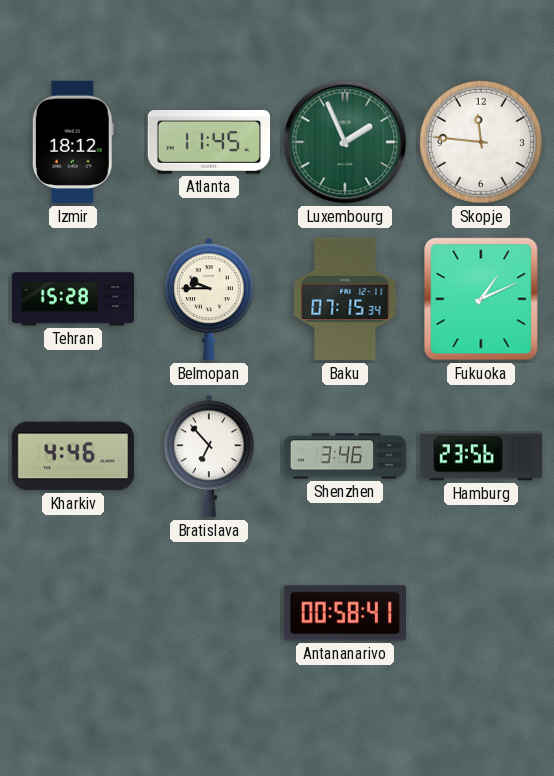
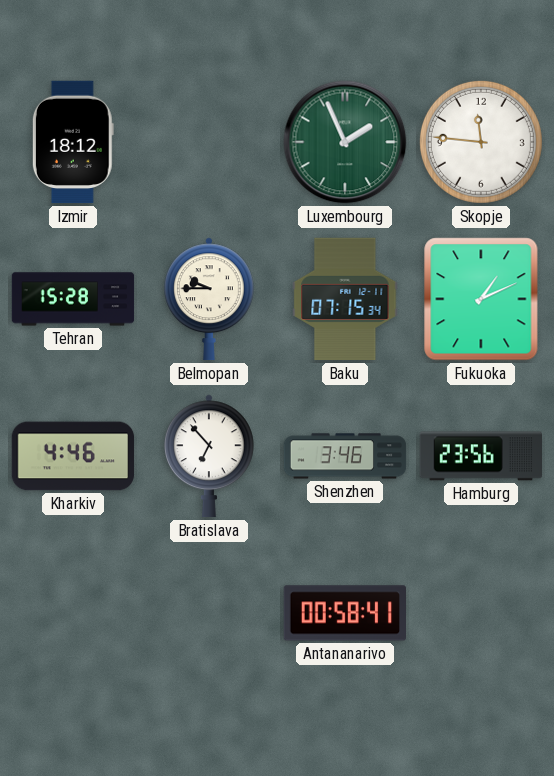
Atlanta: 11:45 -> none (209, 143)
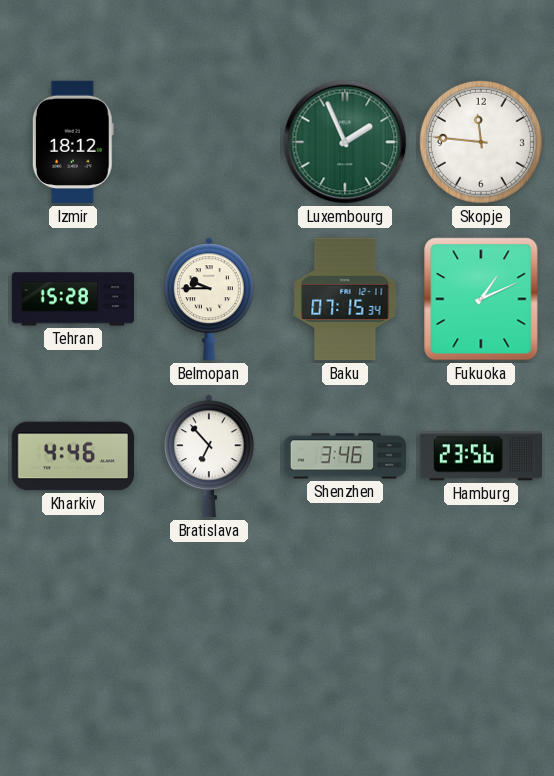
Antananarivo: 00:58 -> none (345, 613)
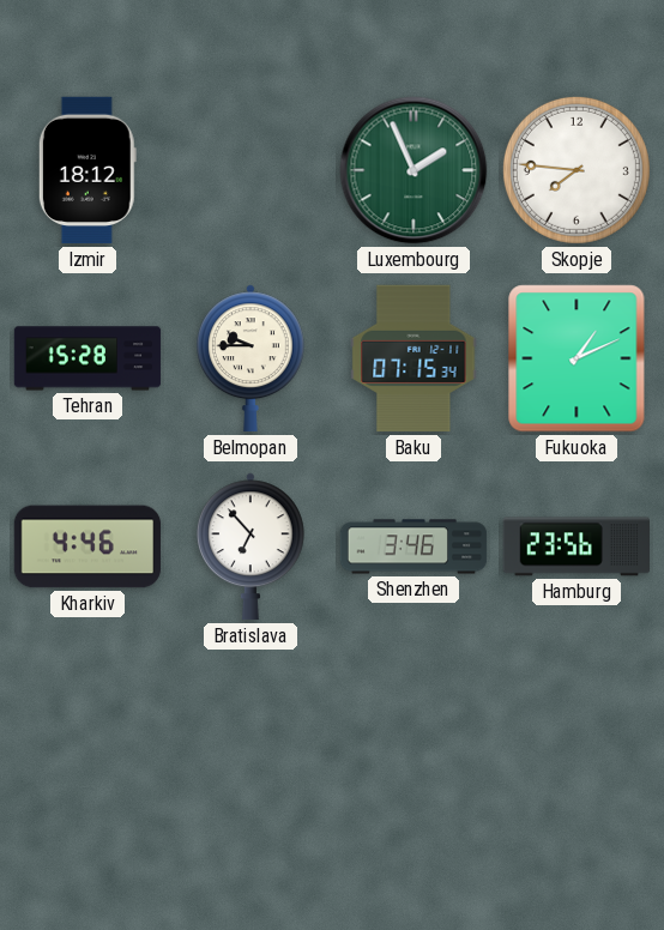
Skopje: 11:46 -> 7:46 (577, 170)
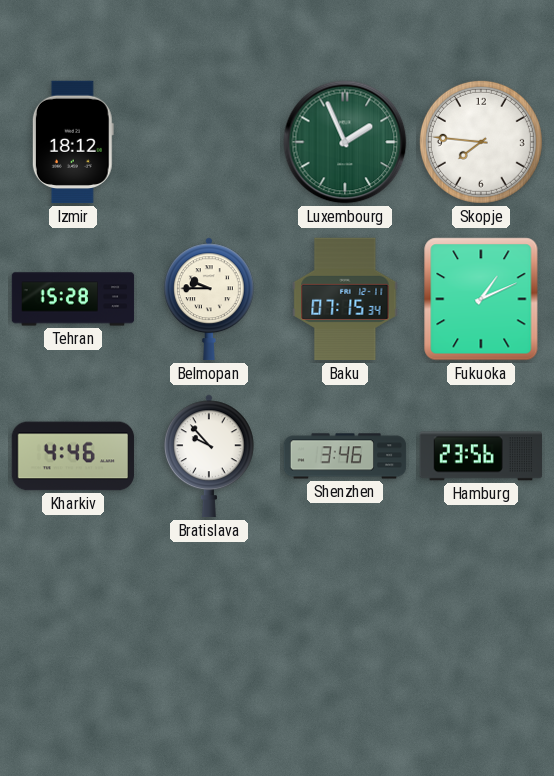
Bratislava: 6:53 -> 9:53 (209, 456)
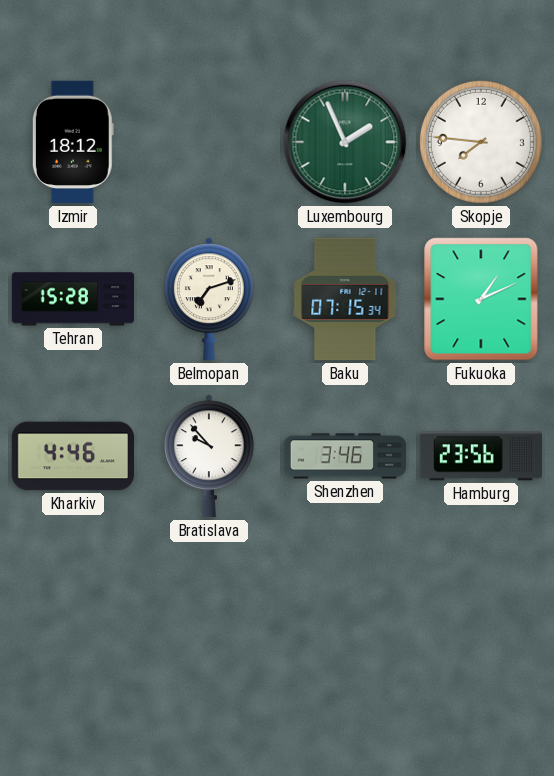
Belmopan: 9:45 -> 7:12 (209, 299)
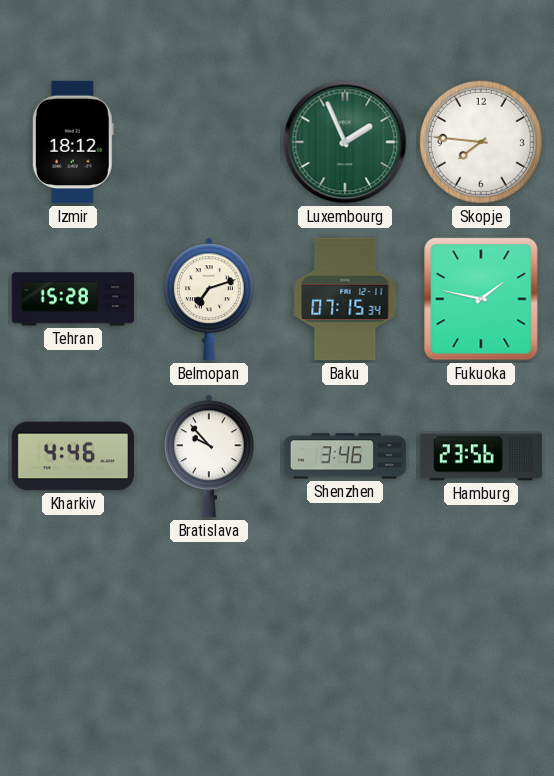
Fukuoka: 1:11 -> 1:47 (481, 299)
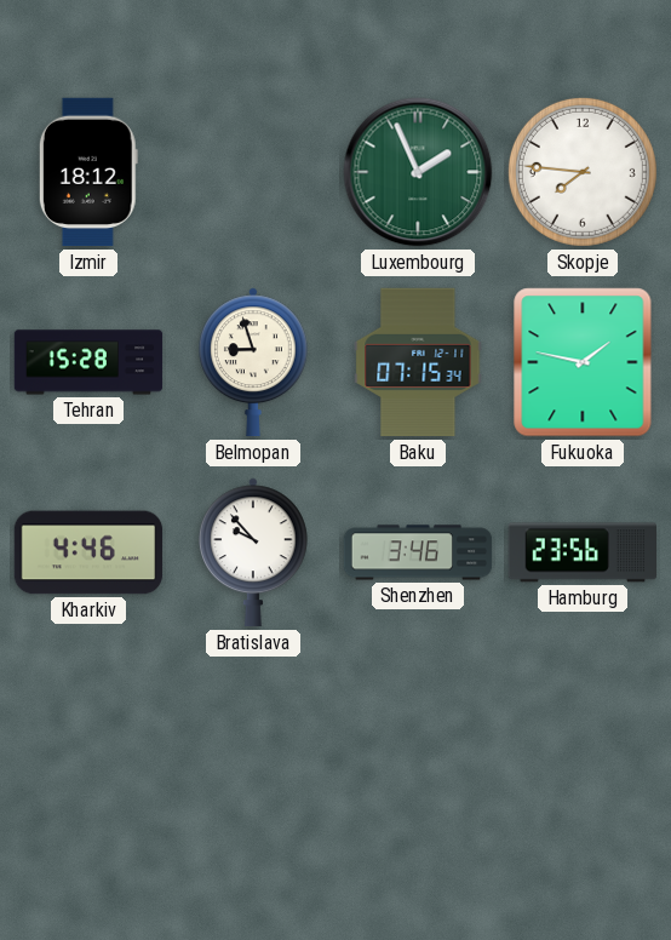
Belmopan: 7:12 -> 8:57 (253, 362)
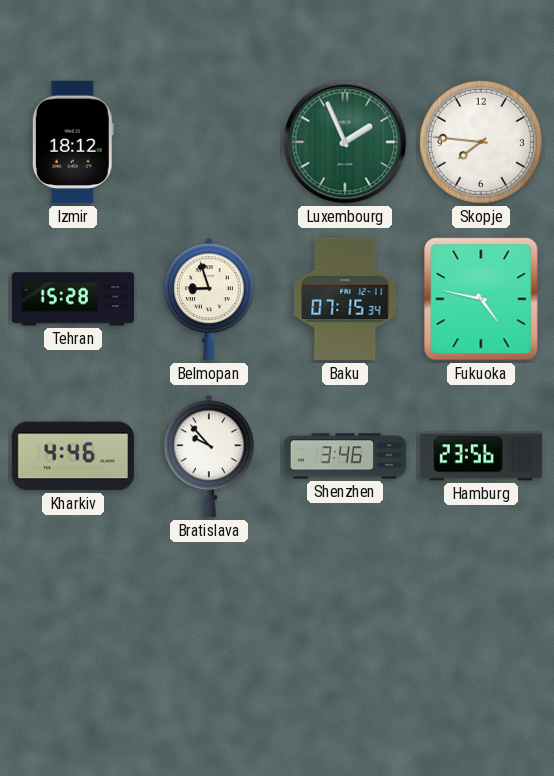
Fukuoka: 1:47 -> 4:47 (481, 299)
